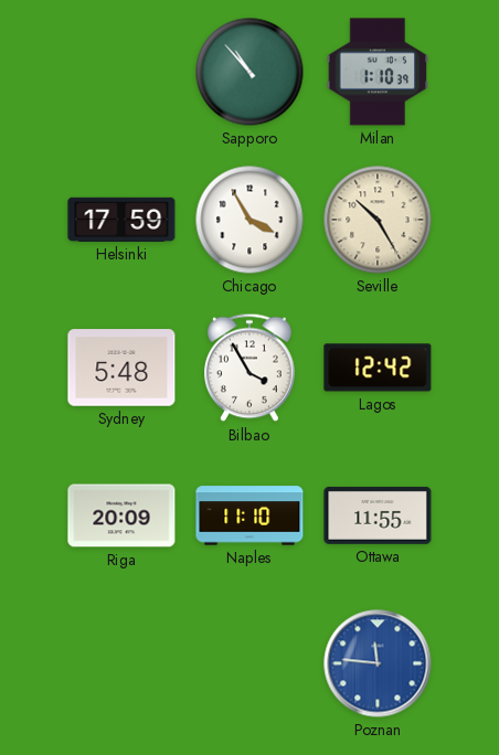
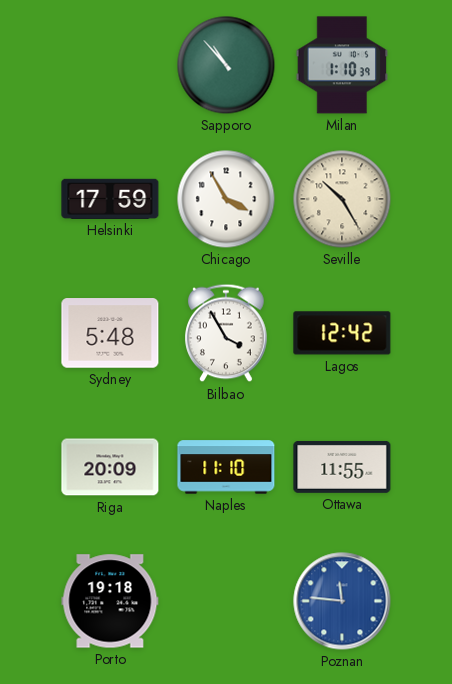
Porto: none -> 19:18 (110, 601)
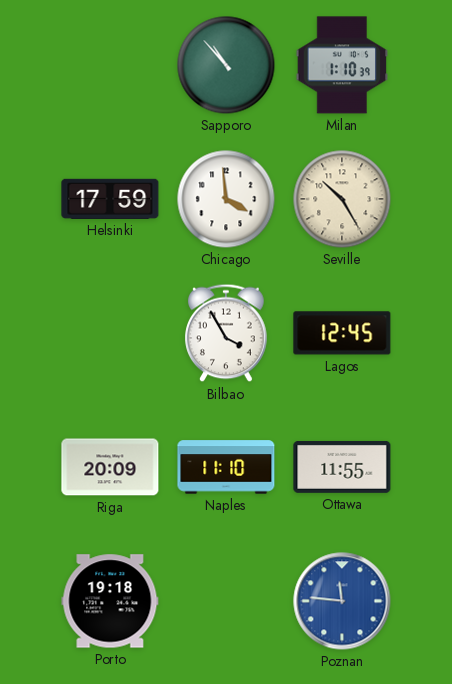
Chicago: 3:55 -> 3:59 (226, 199)
Sydney: 5:48 -> none (110, 333)
Lagos: 12:42 -> 12:45 (342, 333)
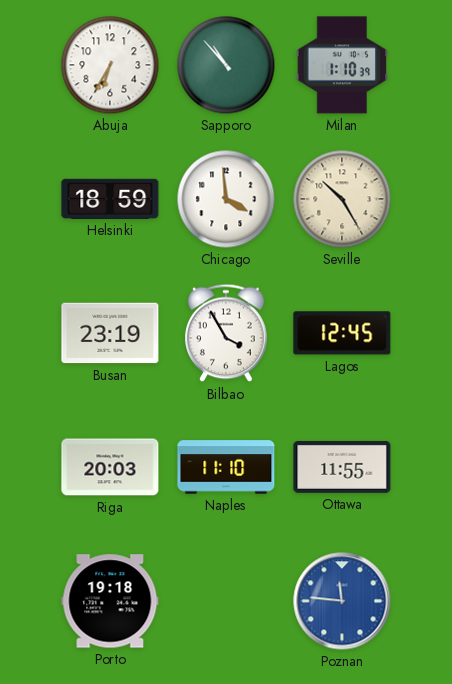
Abuja: none -> 6:35 (110, 65)
Helsinki: 17:59 -> 18:59 (110, 199)
Busan: none -> 23:19 (110, 333)
Riga: 20:09 -> 20:03 (110, 467)
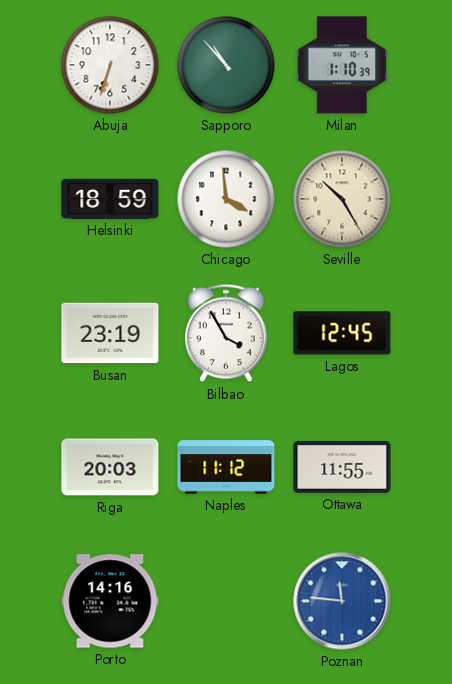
Abuja: 6:35 -> 6:33 (110, 65)
Naples: 11:10 -> 11:12 (226, 467)
Porto: 19:18 -> 14:16 (110, 601)
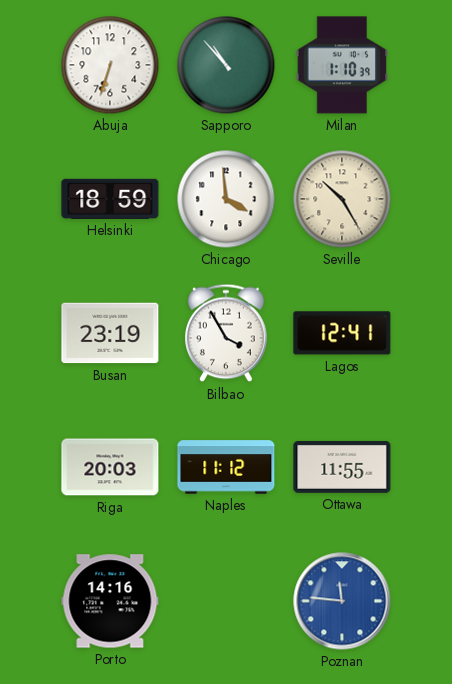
Lagos: 12:45 -> 12:41 (342, 333)
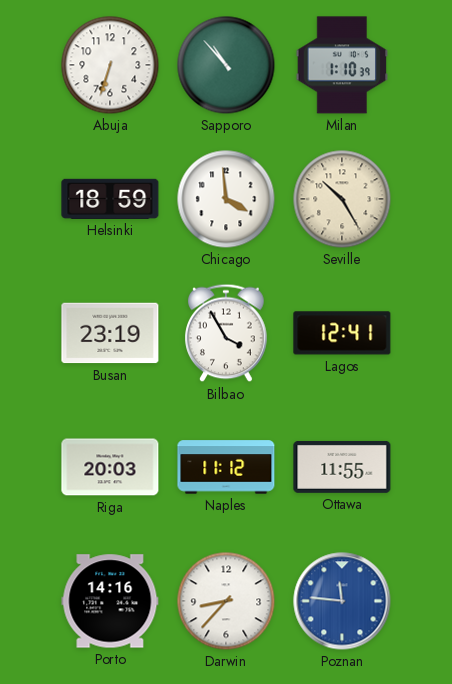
Darwin: none -> 8:37 (226, 601)
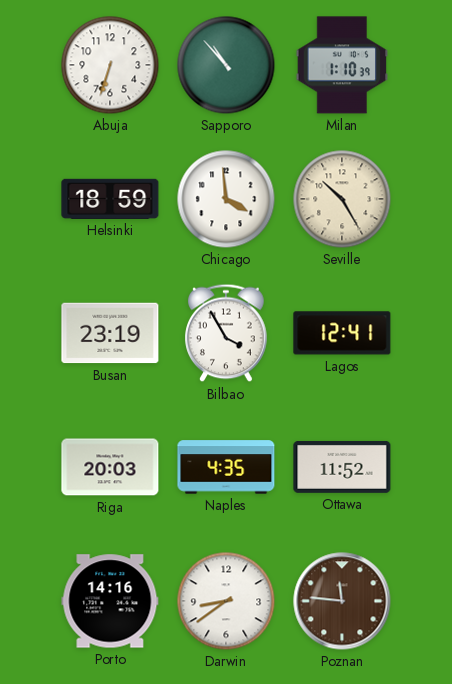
Naples: 11:12 -> 4:35 (226, 467)
Ottawa: 11:55 -> 11:52 (342, 467)
Darwin: 8:37 -> 8:39 (226, 601)
Poznan dial: blue -> brown (342, 601)
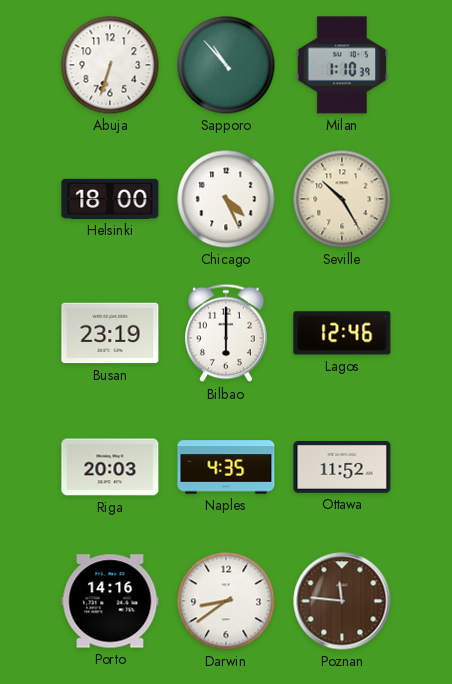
Helsinki: 18:59 -> 18:00 (110, 199)
Chicago: 3:59 -> 4:26 (226, 199)
Bilbao: 3:55 -> 6:00 (226, 333)
Lagos: 12:41 -> 12:46 (342, 333)
